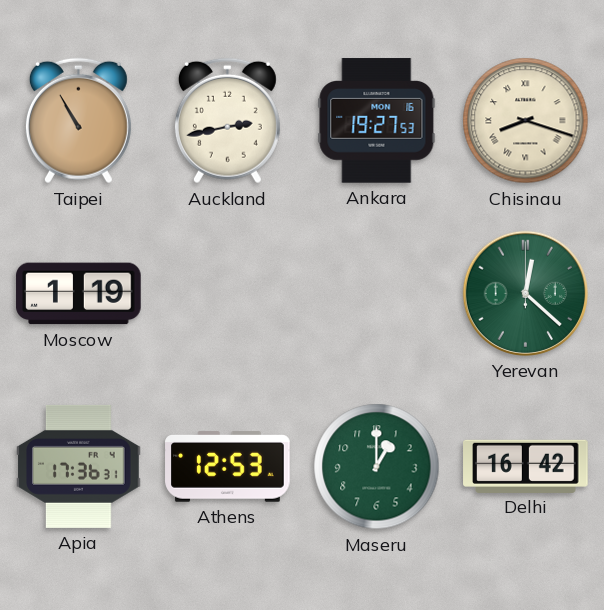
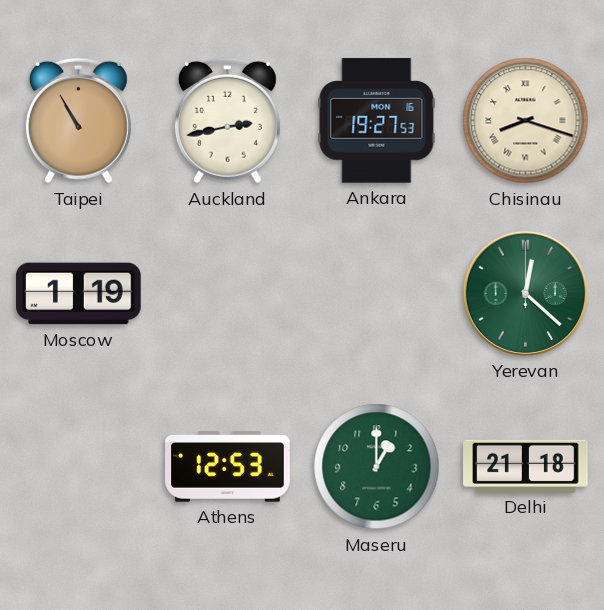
Apia: 17:36 -> none (79, 466)
Delhi: 16:42 -> 21:18 (526, 466)
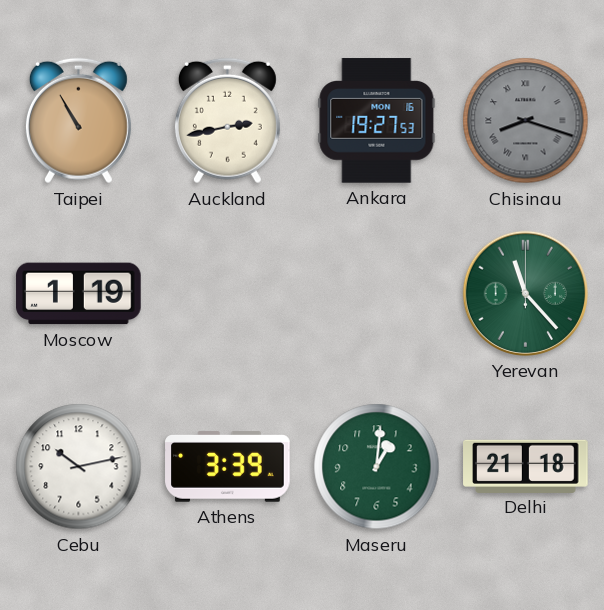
Chisinau dial: cream -> grey (526, 121)
Yerevan: 12:22 -> 11:23 (525, 293)
Cebu: none -> 10:13 (79, 467)
Athens: 12:53 -> 3:39 (228, 467)
Maseru: 1:00 -> 1:01 (377, 467)
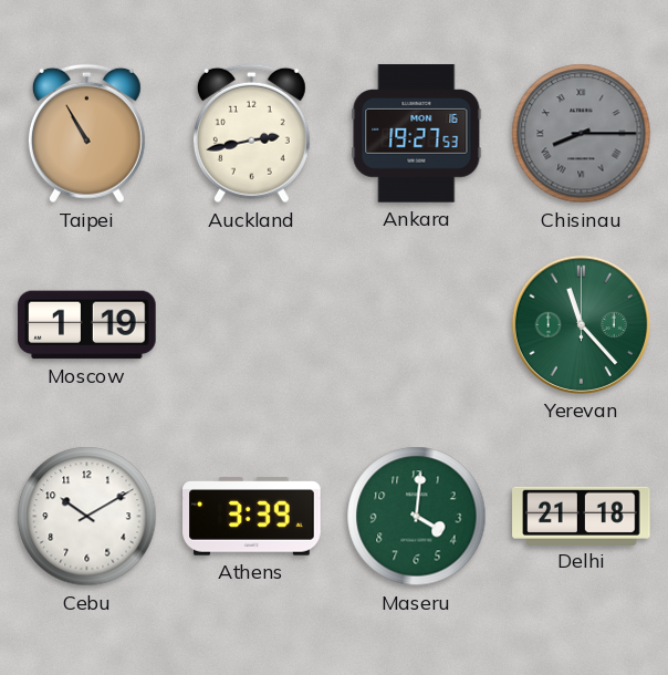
Chisinau: 8:18 -> 8:15 (582, 134)
Cebu: 10:13 -> 10:10 (87, 517)
Maseru: 1:01 -> 4:01 (417, 517)
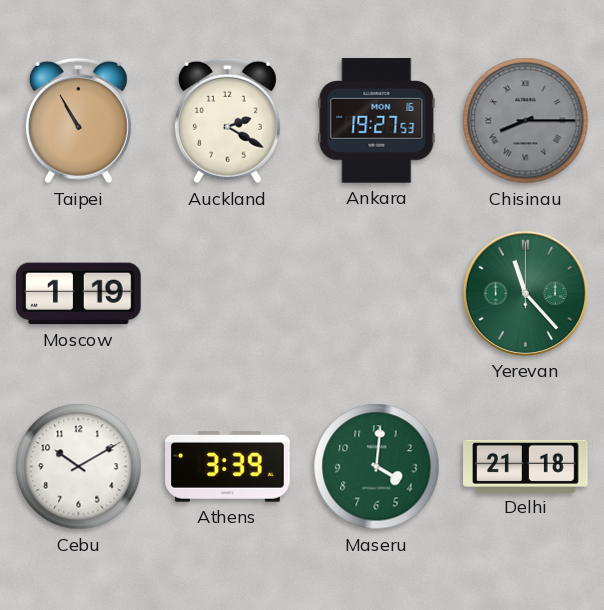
Auckland: 2:43 -> 2:20 (227, 121)
